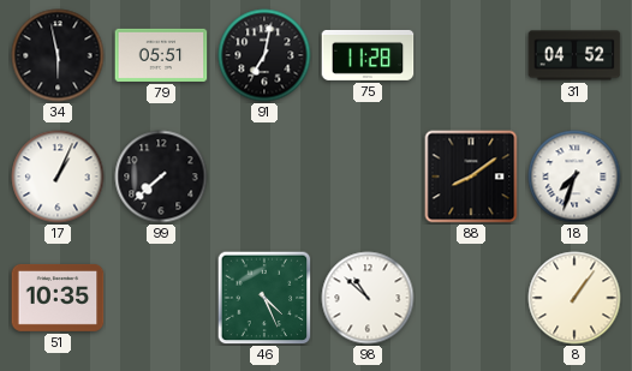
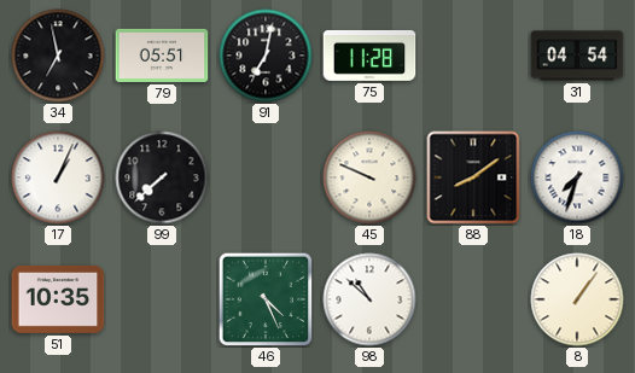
34: 5:58 -> 6:58 (58, 56)
31: 04:52 -> 04:54 (577, 56)
45: none -> 9:49 (369, 177)
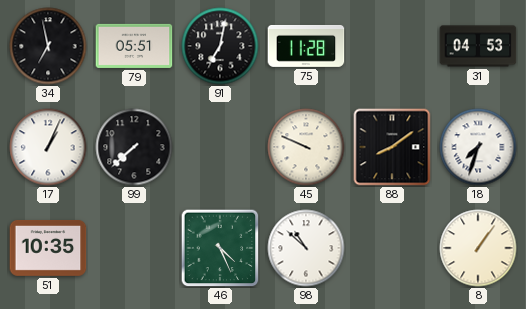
31: 04:54 -> 04:53 (478, 46)
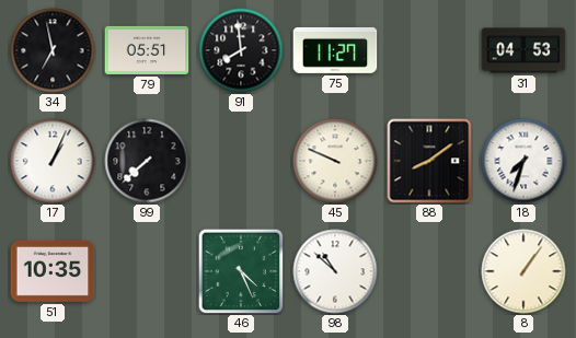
91: 7:02 -> 7:59 (241, 50)
75: 11:28 -> 11:27 (335, 50)
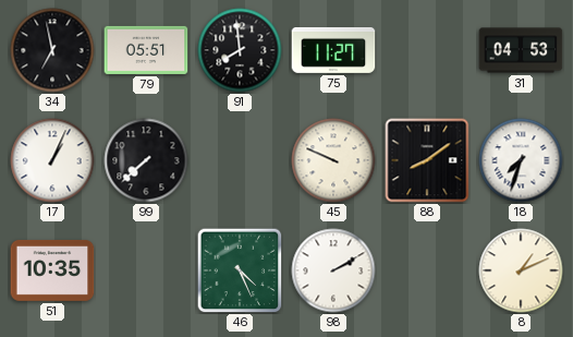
98: 10:52 -> 2:10 (333, 270)
8: 1:06 -> 1:11 (521, 270)
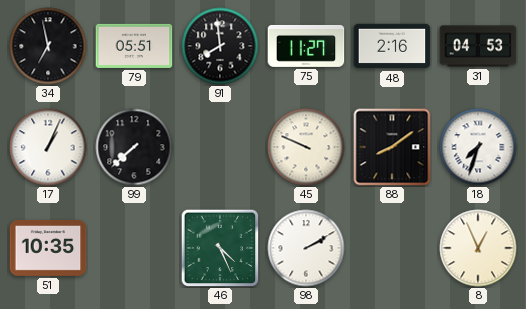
48: none -> 2:16 (392, 46)
8: 1:11 -> 12:56 (478, 248)
